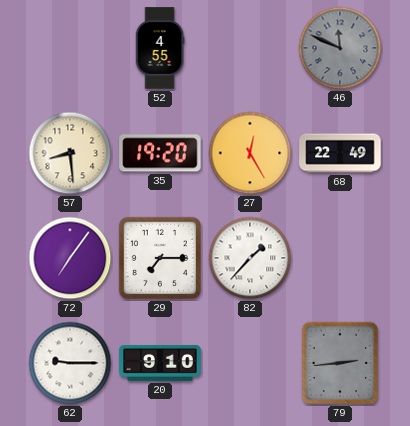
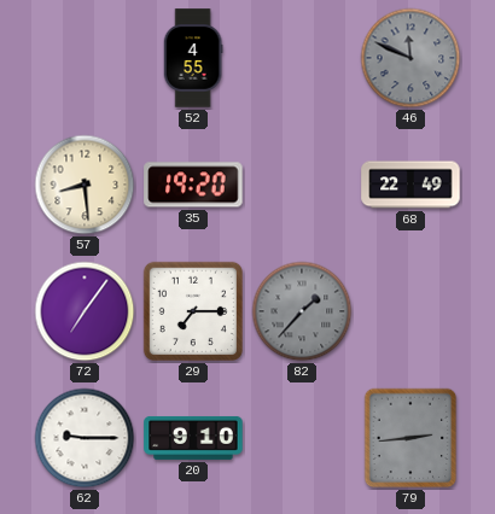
27: 12:25 -> none (250, 153)
82 dial: white -> grey (302, 311)
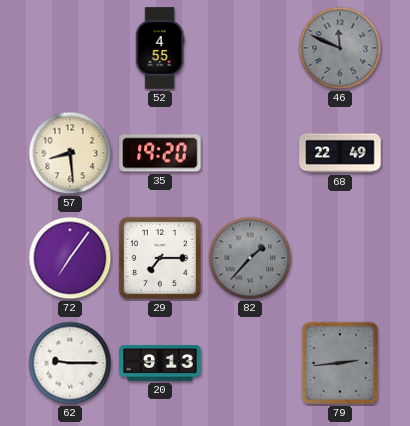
20: 9:10 -> 9:13 (160, 363)
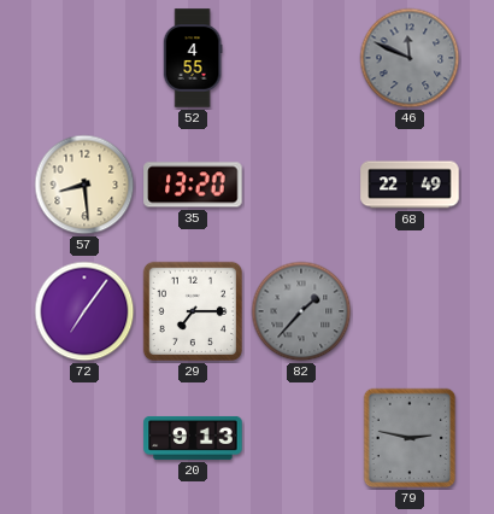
35: 19:20 -> 13:20 (193, 185)
62: 9:15 -> none (70, 363)
79: 2:44 -> 2:47 (410, 438)
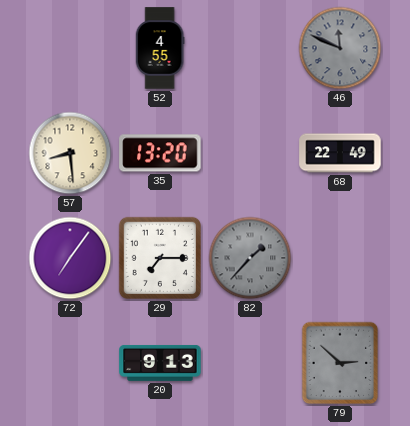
79: 2:47 -> 2:52 (340, 363)
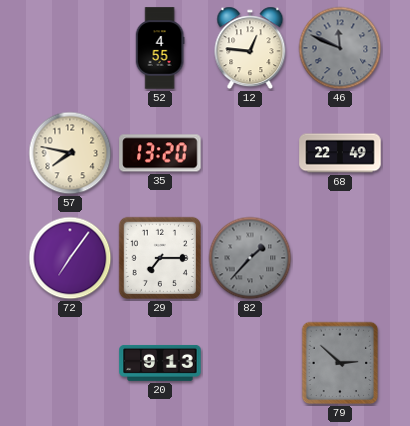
12: none -> 12:46 (250, 48)
57: 8:29 -> 7:47 (70, 153)
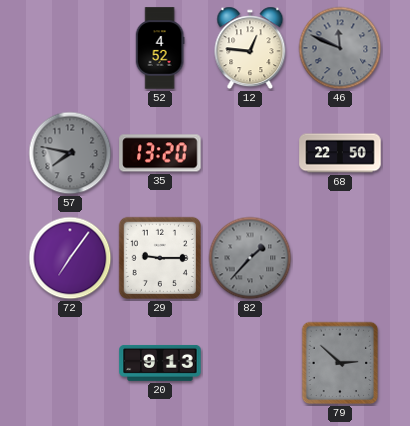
52: 4:55 -> 4:52 (160, 48)
57 dial: cream -> grey (70, 153)
68: 22:49 -> 22:50 (340, 153)
29: 7:15 -> 9:15 (160, 258)
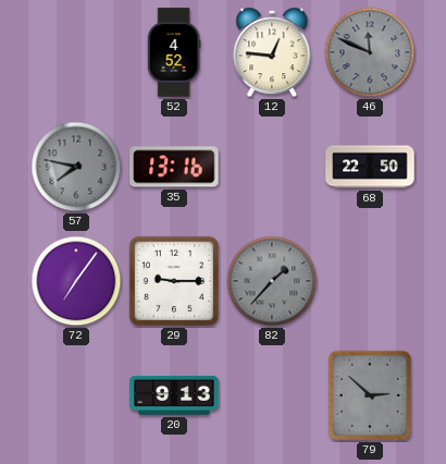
35: 13:20 -> 13:16 (174, 167)
